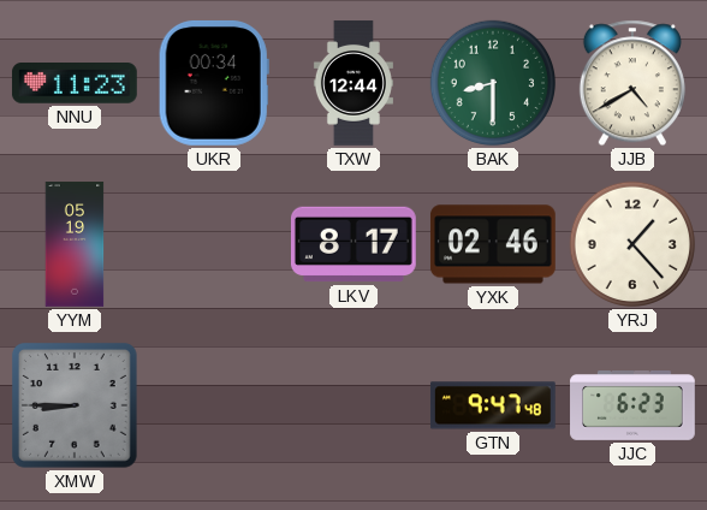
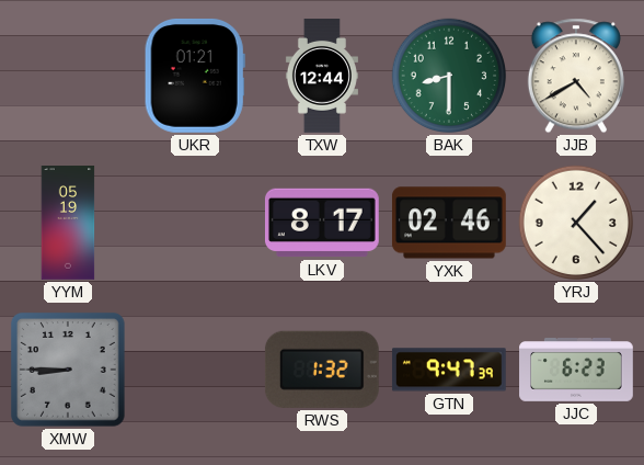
NNU: 11:23 -> none (75, 83)
UKR: 00:34 -> 01:21 (195, 76)
RWS: none -> 1:32 (322, 370)
GTN: 9:47:48 -> 9:47:39 (449, 370)
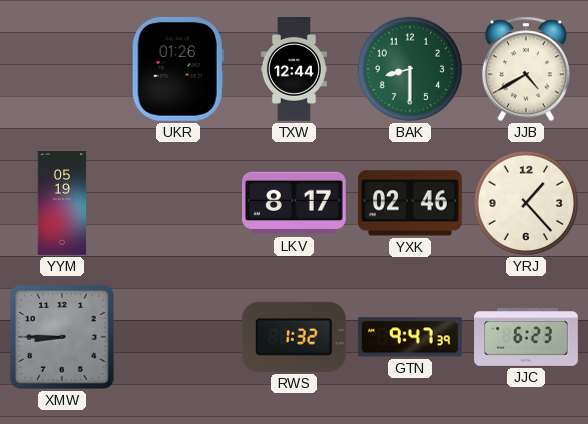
UKR: 01:21 -> 01:26 (178, 69)
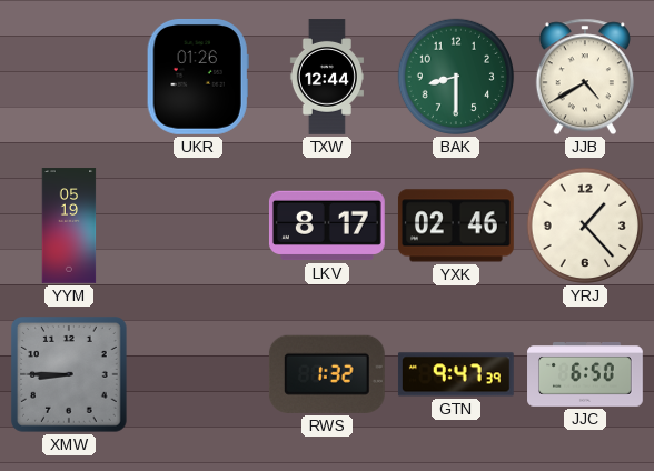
JJC: 6:23 -> 6:50 (585, 375)
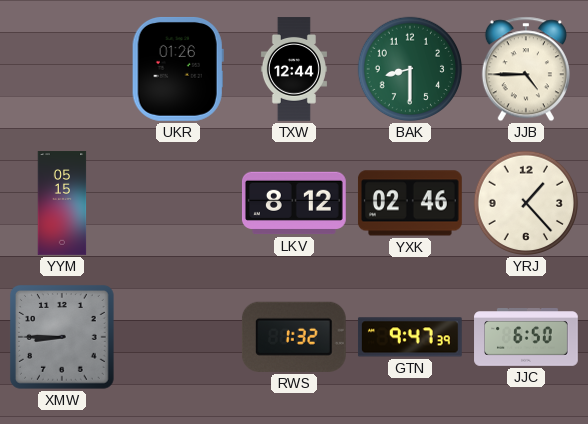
JJB: 4:40 -> 4:45 (526, 69)
YYM: 05:19 -> 05:15 (62, 203)
LKV: 8:17 -> 8:12 (294, 203)
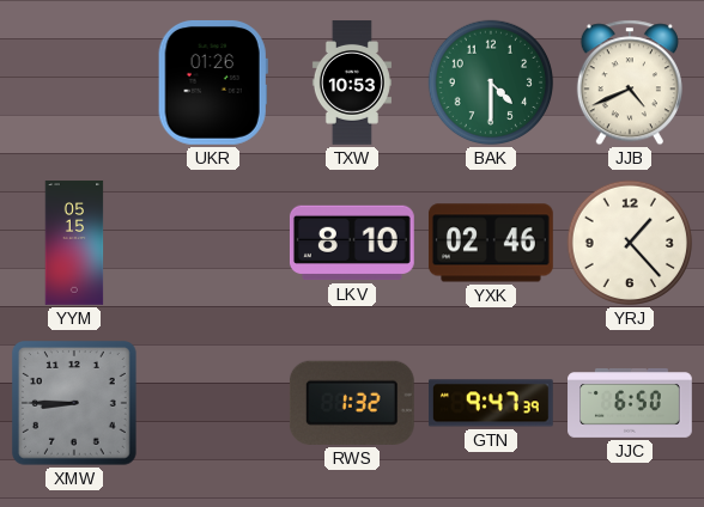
TXW: 12:44 -> 10:53 (352, 83)
BAK: 8:30 -> 4:30 (491, 83)
JJB: 4:45 -> 4:41 (630, 83)
LKV: 8:12 -> 8:10 (352, 243)
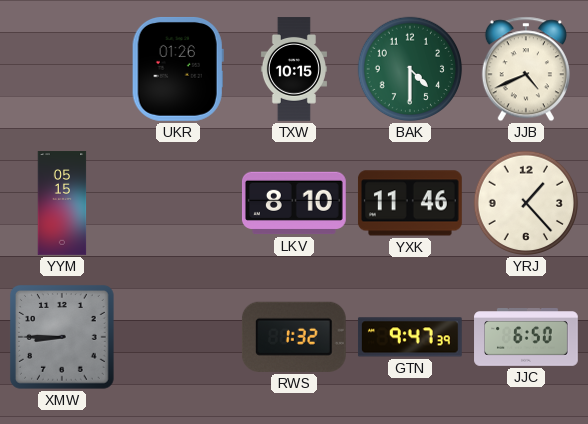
TXW: 10:53 -> 10:15 (294, 69)
YXK: 02:46 -> 11:46 (410, 203)
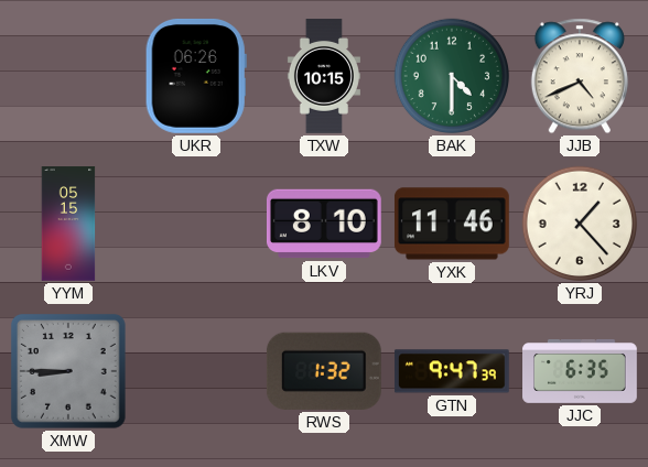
UKR: 01:26 -> 06:26 (196, 76)
JJC: 6:50 -> 6:35 (580, 372)
